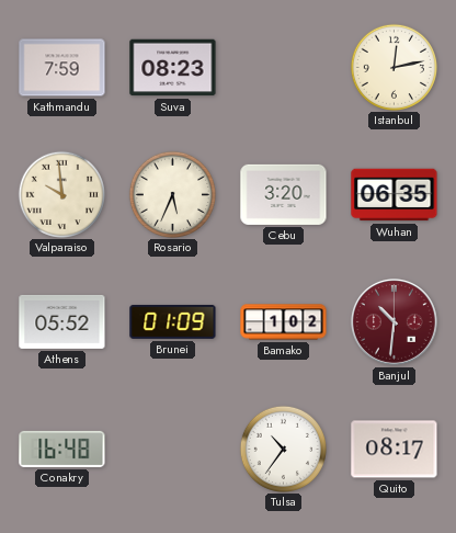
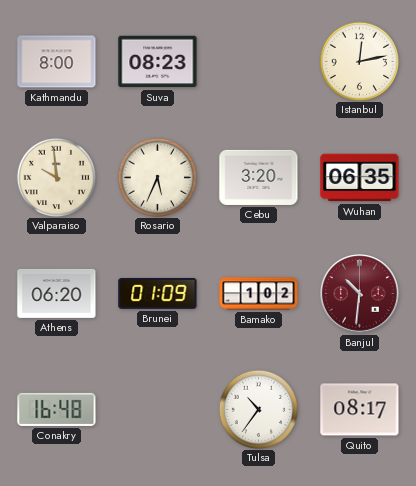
Kathmandu: 7:59 -> 8:00 (57, 62)
Athens: 05:52 -> 06:20 (57, 293)
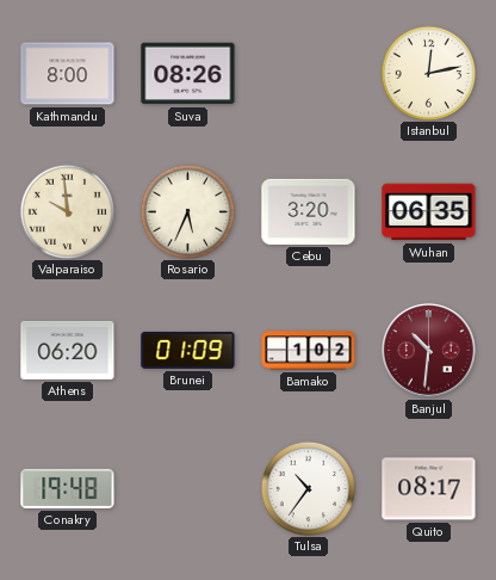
Suva: 08:23 -> 08:26 (188, 74)
Conakry: 16:48 -> 19:48 (68, 488)
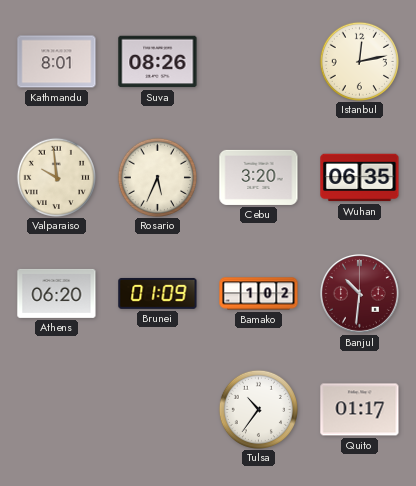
Kathmandu: 8:00 -> 8:01 (57, 62)
Conakry: 19:48 -> none (68, 488)
Quito: 08:17 -> 01:17 (360, 410)
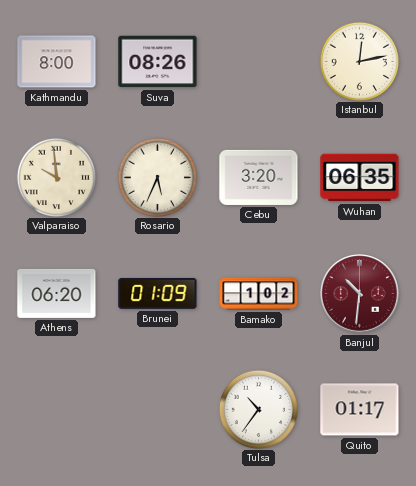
Kathmandu: 8:01 -> 8:00 (57, 62)
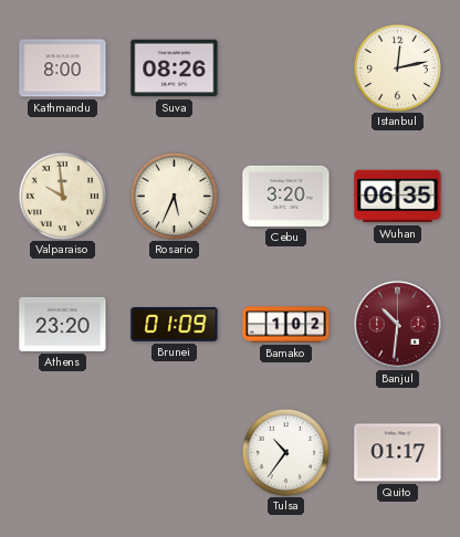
Athens: 06:20 -> 23:20 (63, 324)
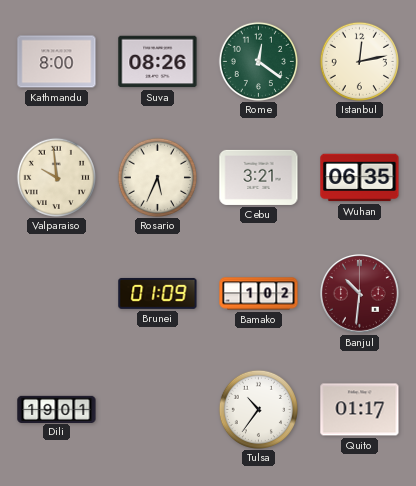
Rome: none -> 12:21 (258, 61)
Cebu: 3:20 -> 3:21 (259, 177)
Athens: 23:20 -> none (63, 324)
Dili: none -> 19:01 (57, 409)
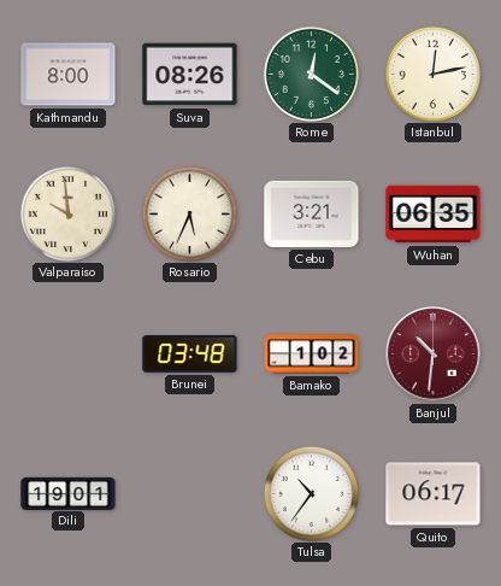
Brunei: 01:09 -> 03:48 (190, 353)
Quito: 01:17 -> 06:17 (434, 494)
